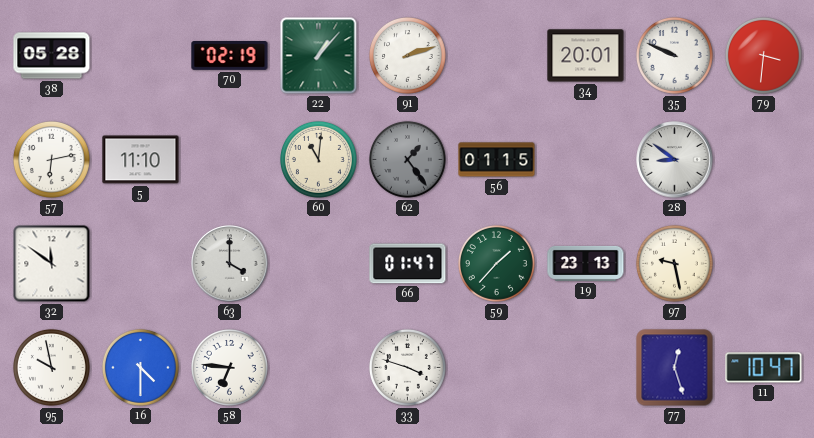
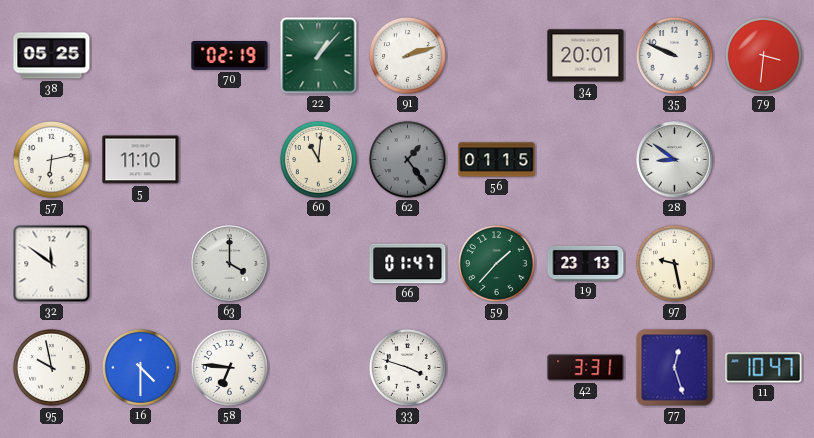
38: 05:28 -> 05:25 (52, 56)
42: none -> 3:31 (586, 368)
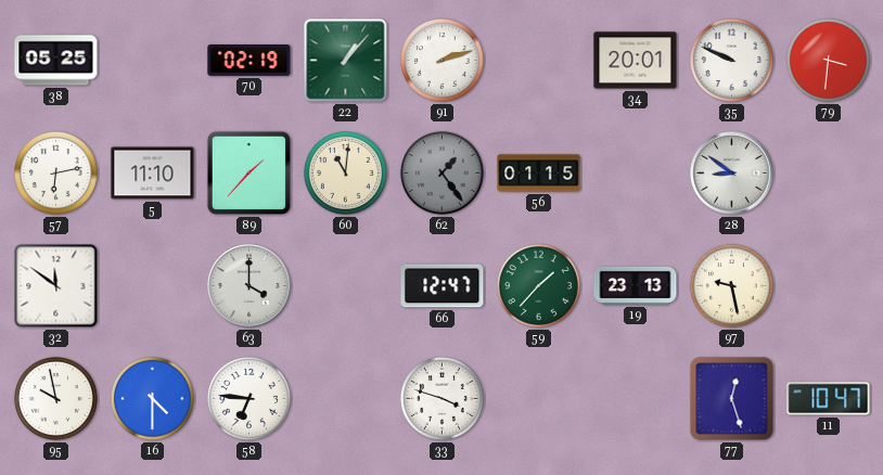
89: none -> 1:37 (248, 172)
66: 01:47 -> 12:47 (443, 286)
42: 3:31 -> none (586, 368)
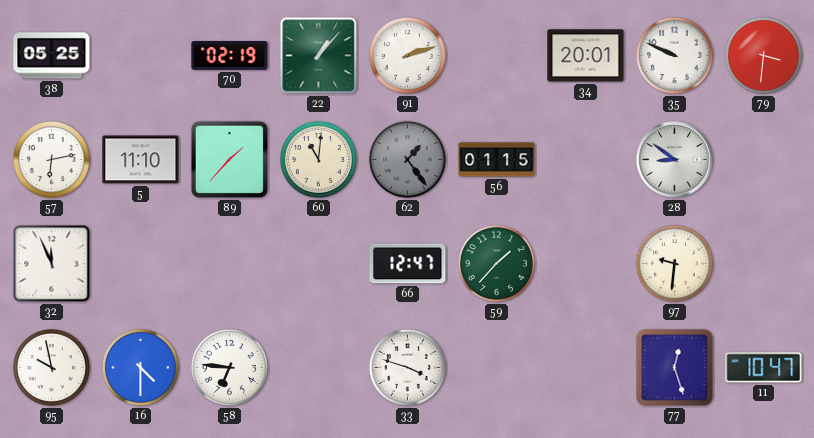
32: 11:51 -> 11:56 (52, 264)
63: 4:00 -> none (249, 286)
19: 23:13 -> none (636, 285)
97: 9:28 -> 9:31 (674, 263)
